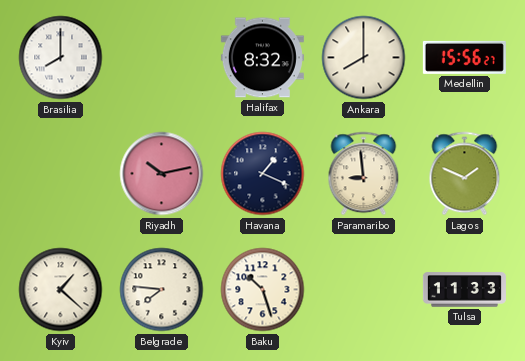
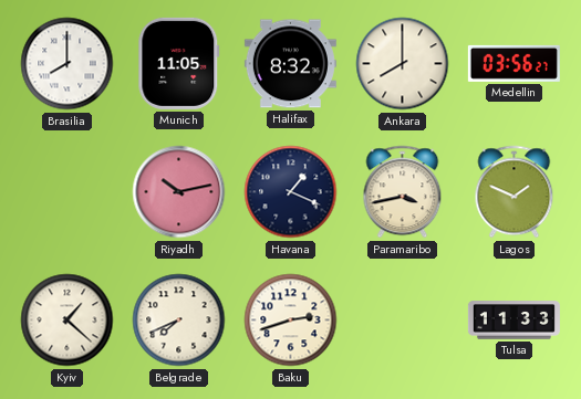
Munich: none -> 11:05 (179, 63)
Medellin: 15:56 -> 03:56 (513, 63)
Paramaribo: 8:59 -> 3:43 (403, 192)
Belgrade: 7:46 -> 7:41 (179, 321)
Baku: 10:27 -> 2:42 (291, 321)
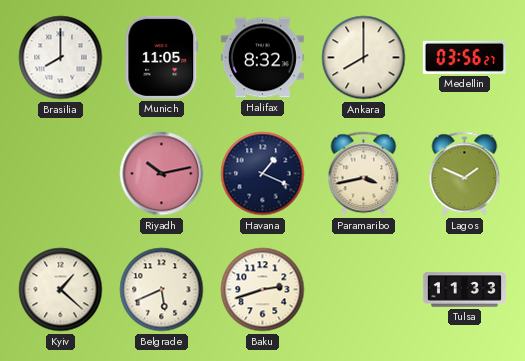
Belgrade: 7:41 -> 5:41 (162, 290)
